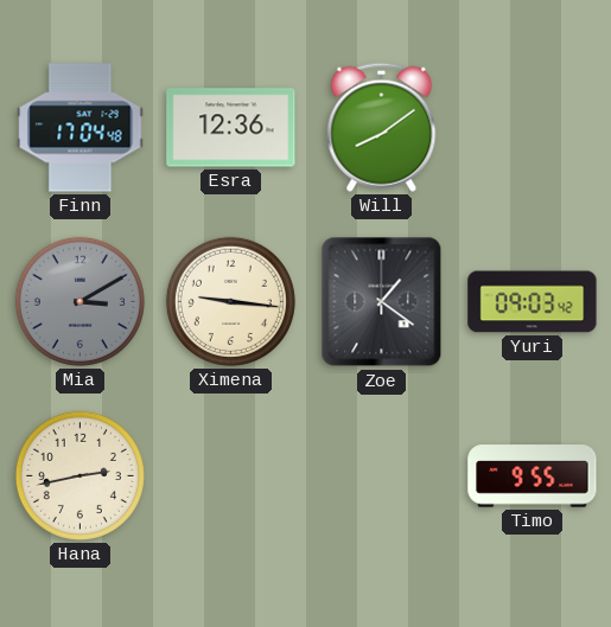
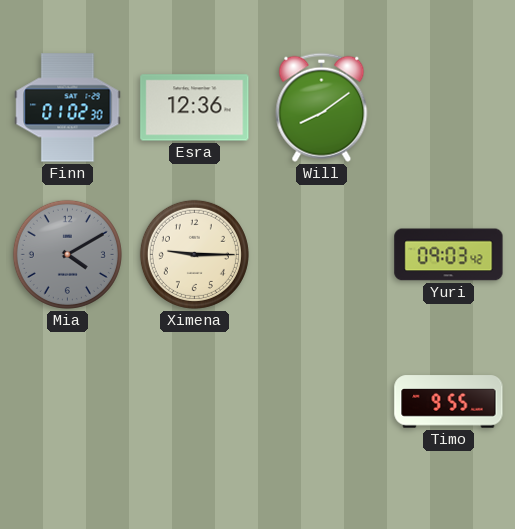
Finn: 17:04 -> 01:02 (68, 108)
Mia: 3:10 -> 4:10 (67, 254)
Ximena: 9:16 -> 9:15 (194, 254)
Zoe: 1:21 -> none (382, 302)
Hana: 2:43 -> none (79, 475)
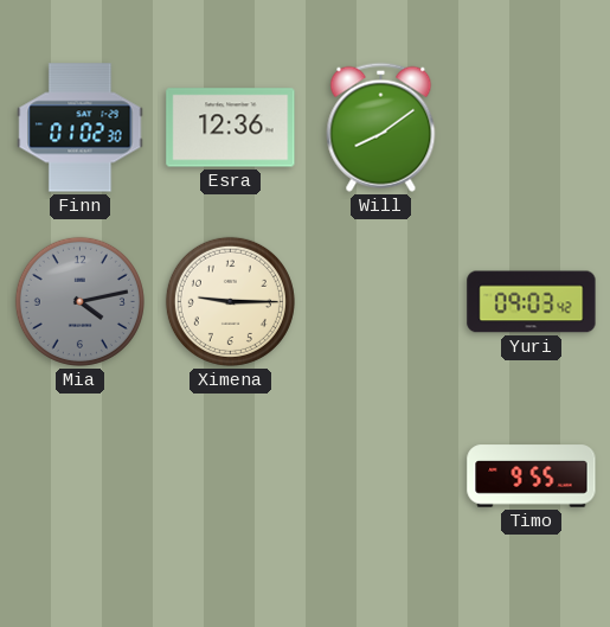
Mia: 4:10 -> 4:13 (79, 301)
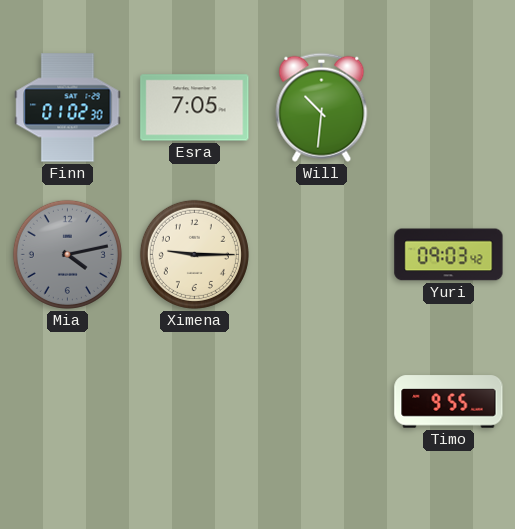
Esra: 12:36 -> 7:05 (195, 108)
Will: 8:09 -> 10:31 (322, 107)
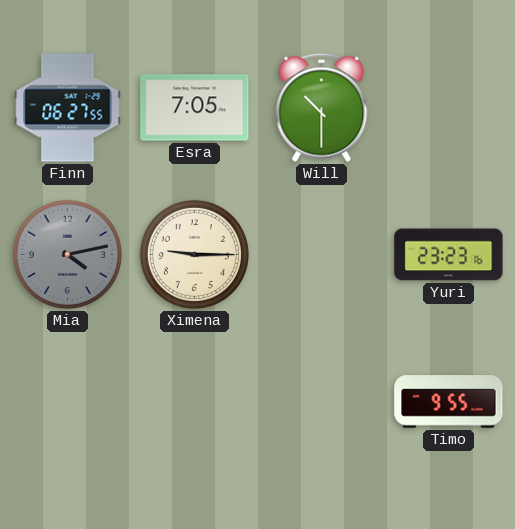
Finn: 01:02 -> 06:27 (68, 108)
Will: 10:31 -> 10:30 (322, 107)
Yuri: 09:03 -> 23:23 (449, 255)
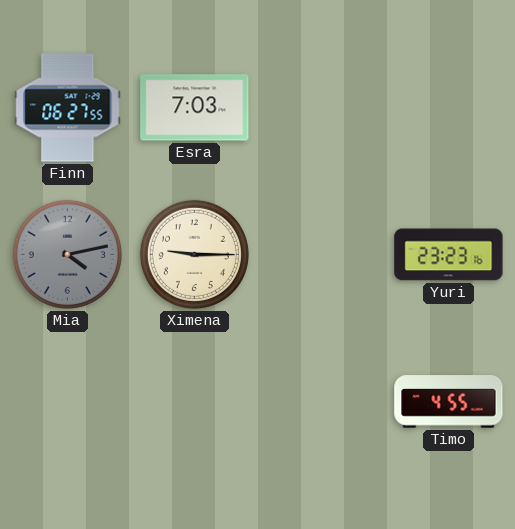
Esra: 7:05 -> 7:03 (195, 108)
Will: 10:30 -> none (322, 107)
Timo: 9:55 -> 4:55 (449, 402)
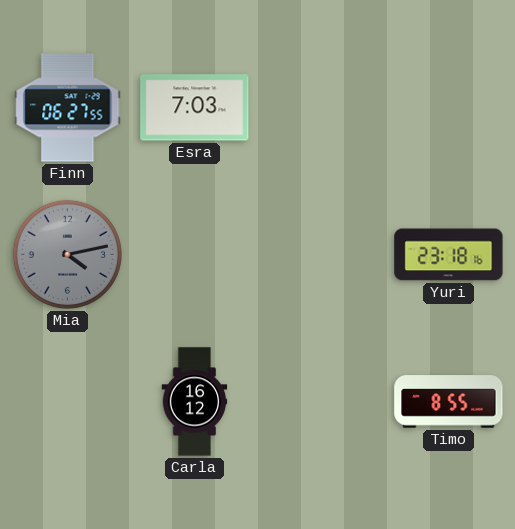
Ximena: 9:15 -> none (194, 254)
Yuri: 23:23 -> 23:18 (449, 255)
Carla: none -> 16:12 (195, 402)
Timo: 4:55 -> 8:55 (449, 402)
